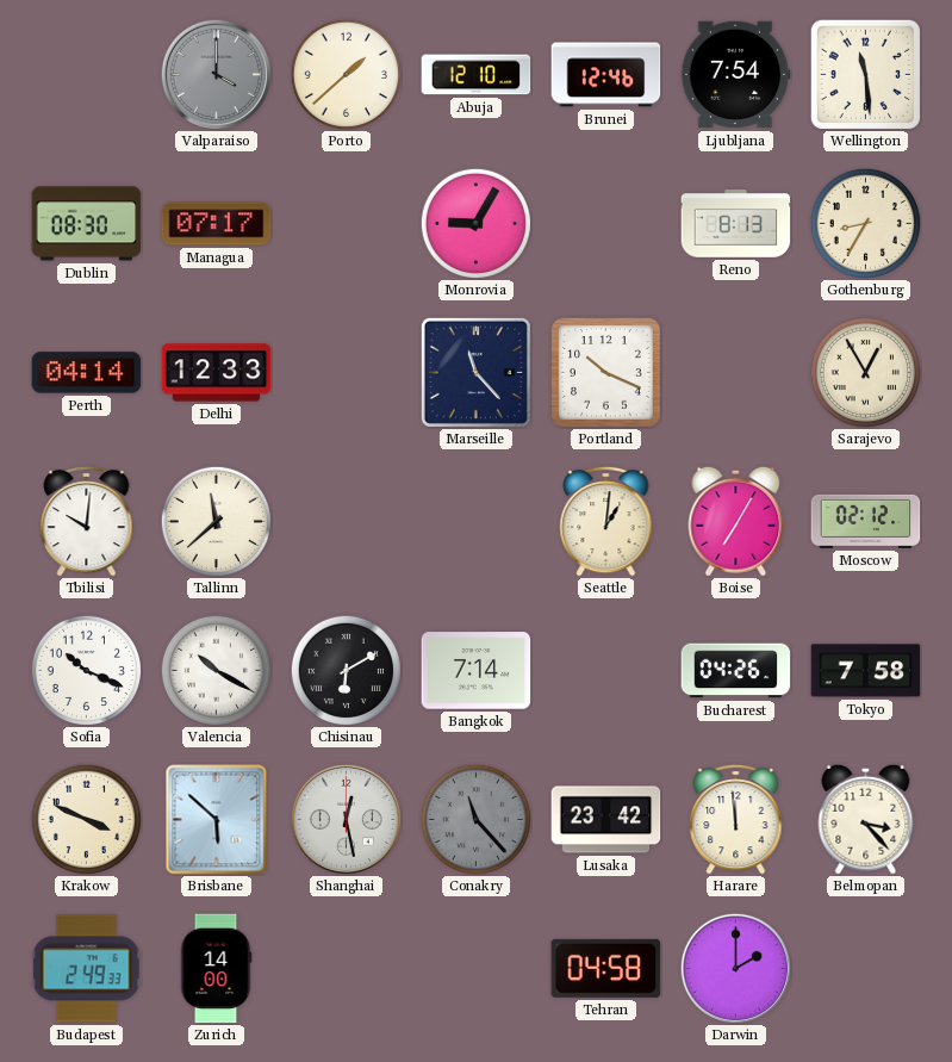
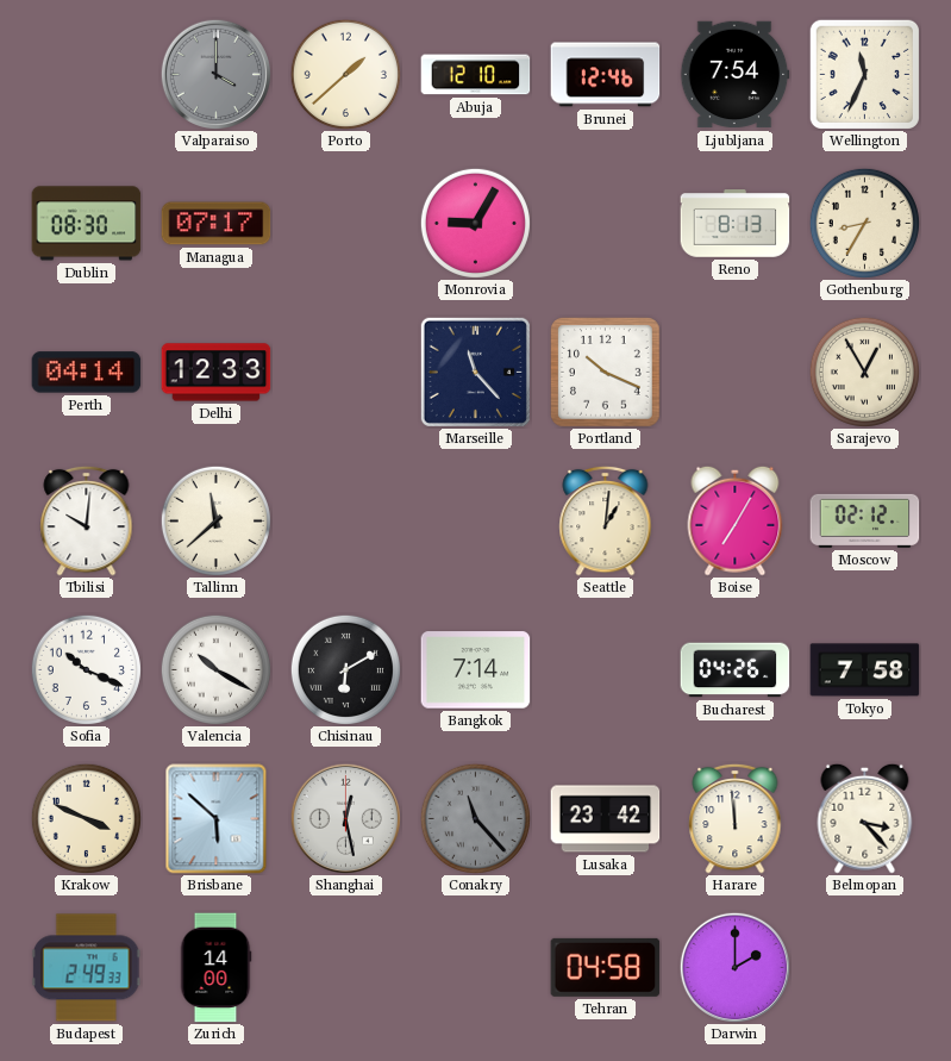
Wellington: 11:29 -> 11:34 (864, 74)
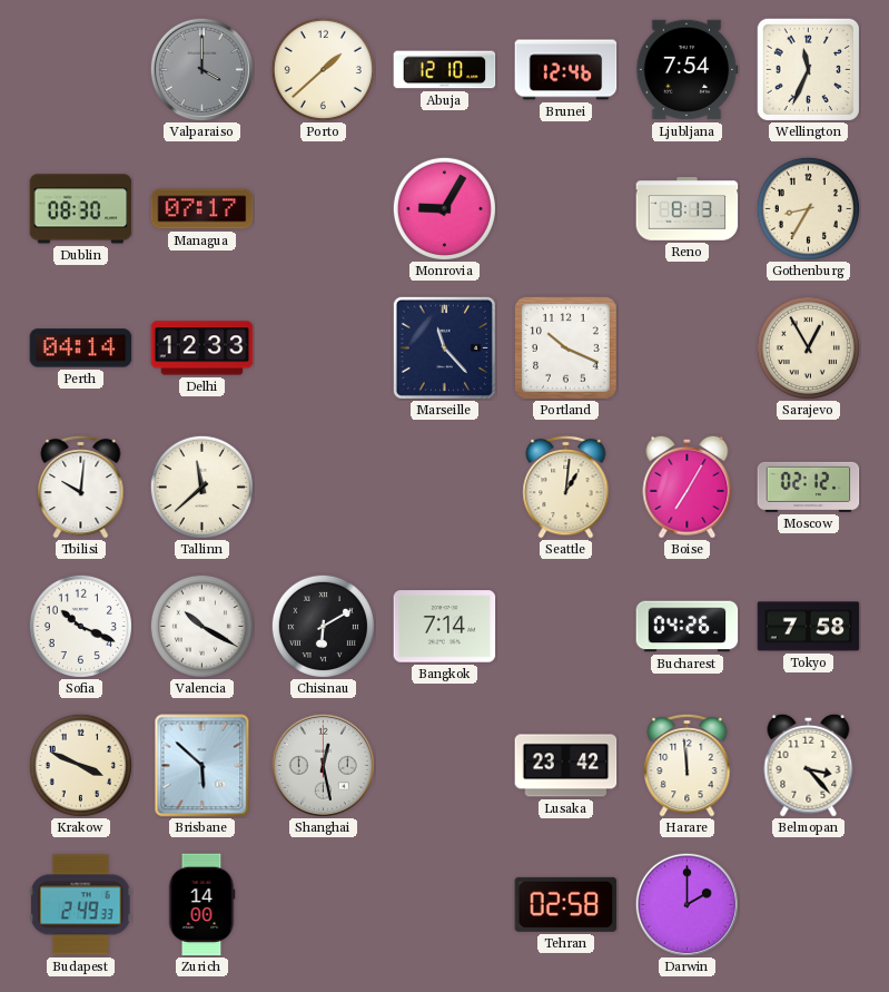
Conakry: 11:23 -> none (475, 818)
Tehran: 04:58 -> 02:58 (566, 904)
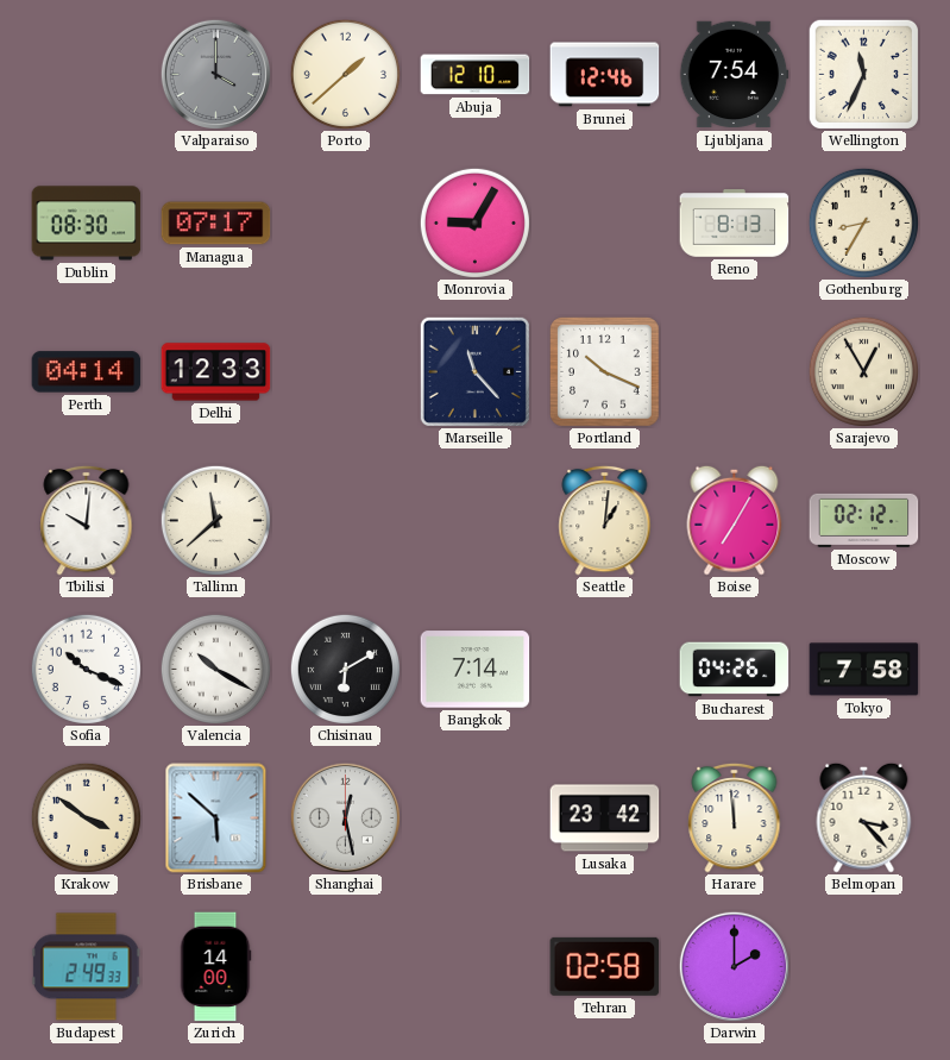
Krakow: 3:49 -> 3:51 (86, 817)
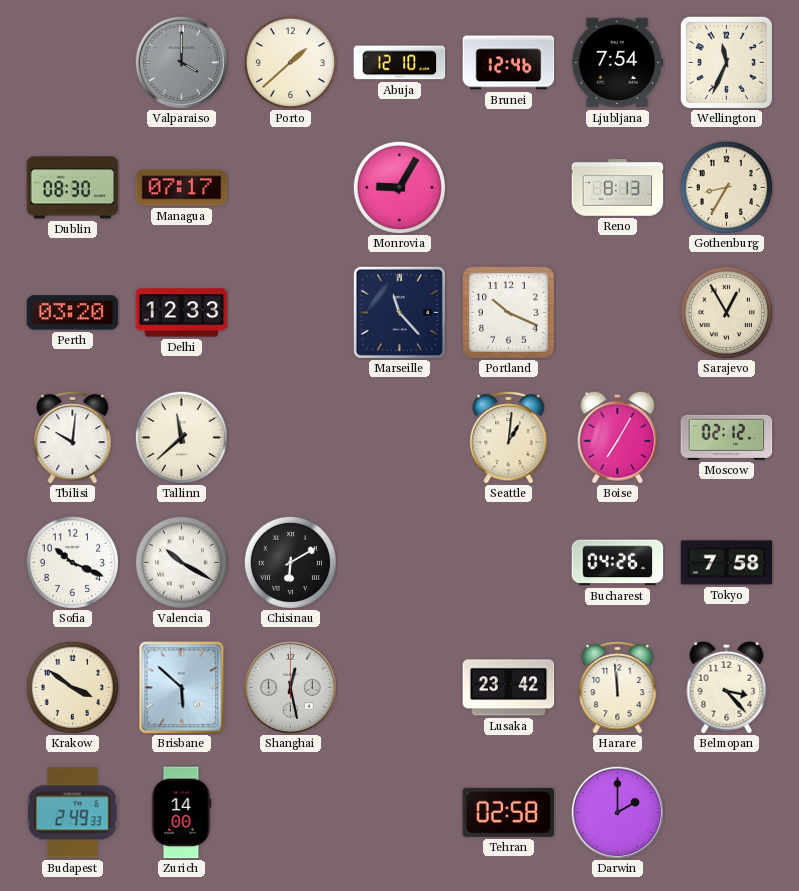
Perth: 04:14 -> 03:20 (73, 313)
Bangkok: 7:14 -> none (476, 670)
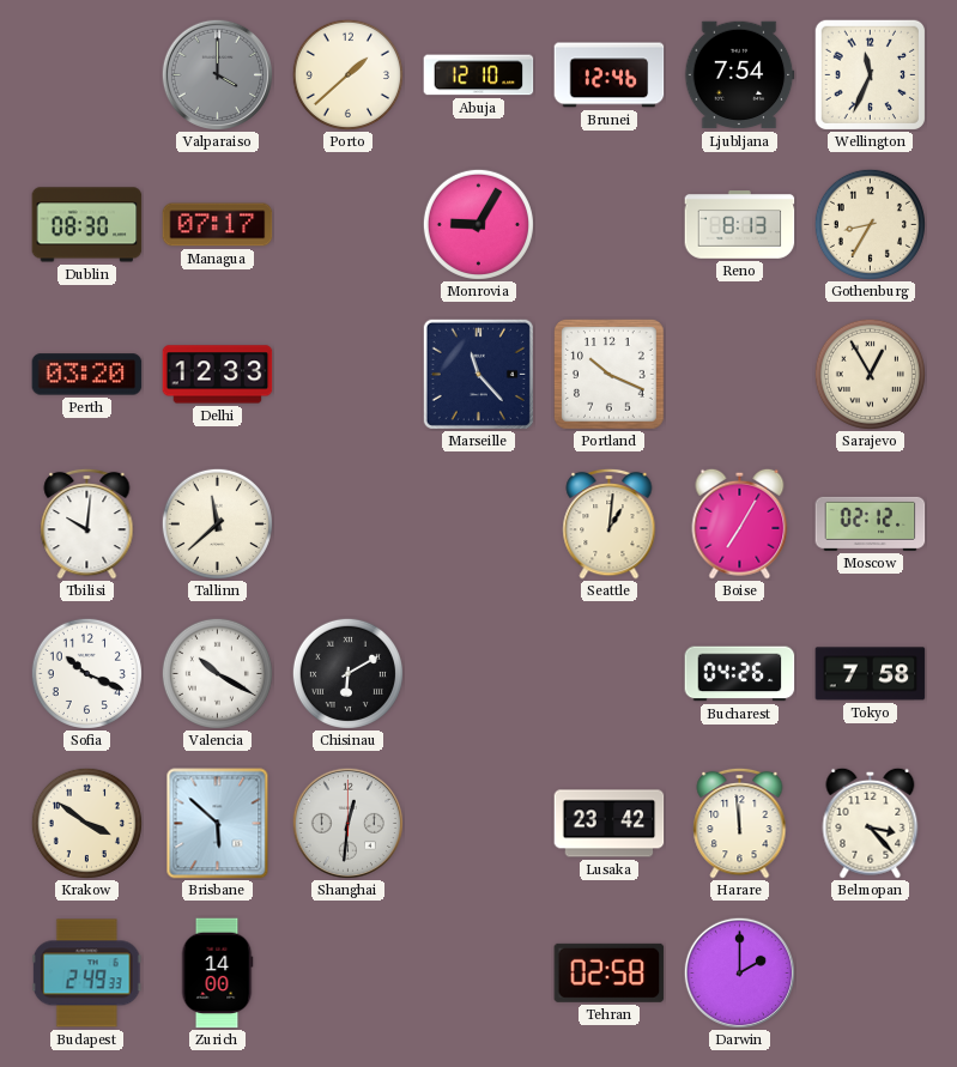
Shanghai: 12:28 -> 12:31 (347, 823)
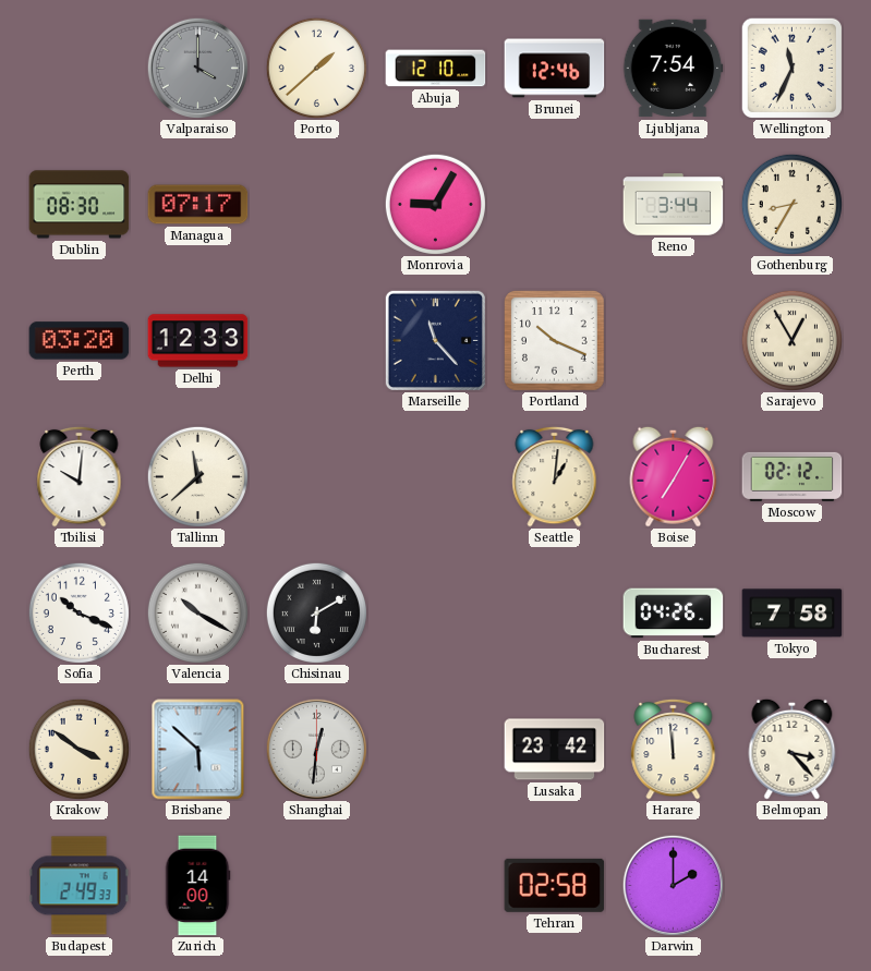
Reno: 8:13 -> 3:44 (674, 205)
